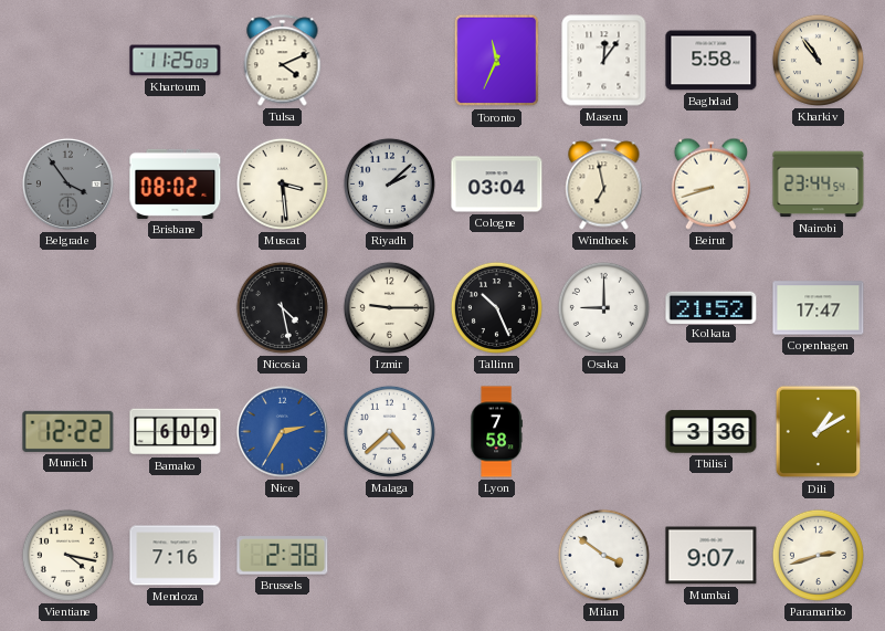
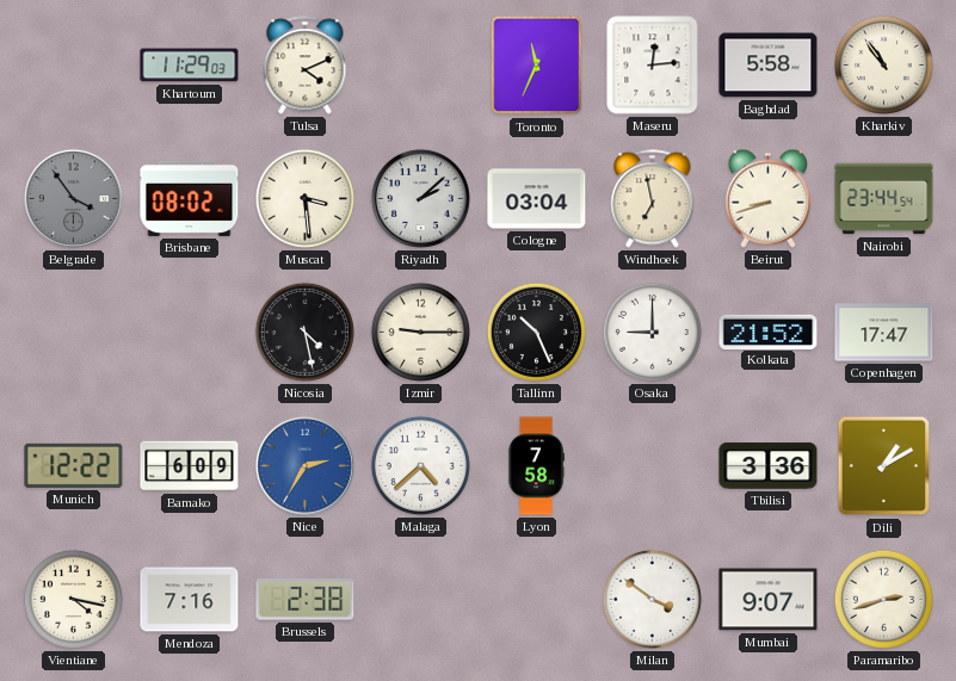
Khartoum: 11:25 -> 11:29 (190, 66)
Maseru: 12:06 -> 12:14 (653, 66)
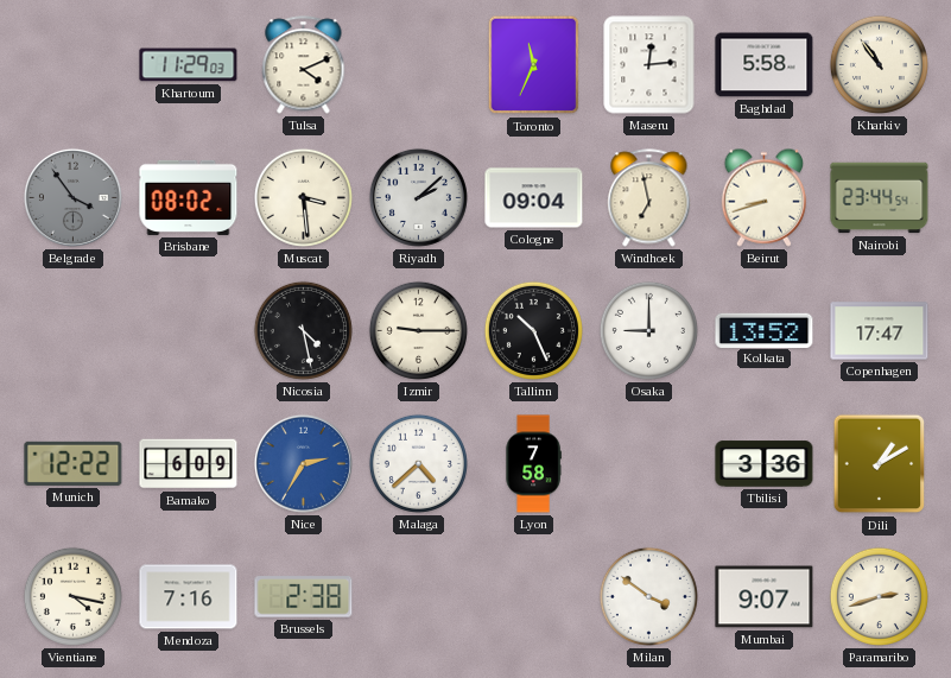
Cologne: 03:04 -> 09:04 (534, 198)
Kolkata: 21:52 -> 13:52 (765, 330)
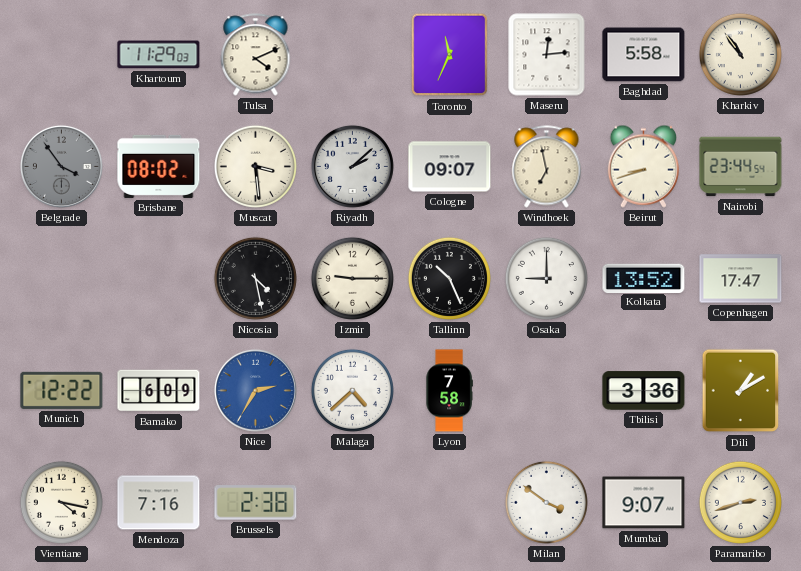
Cologne: 09:04 -> 09:07 (450, 167)
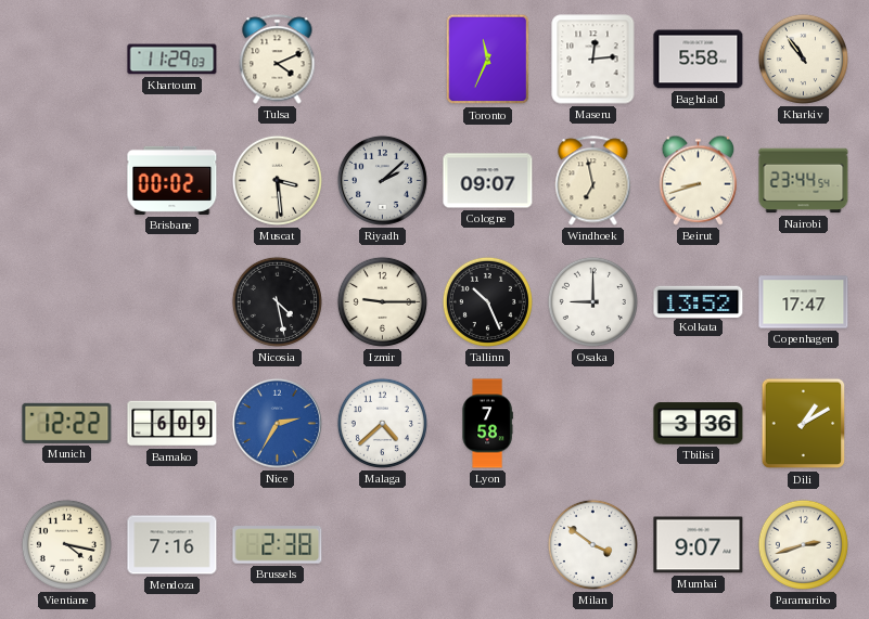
Belgrade: 3:54 -> none (61, 166)
Brisbane: 08:02 -> 00:02 (172, 180)
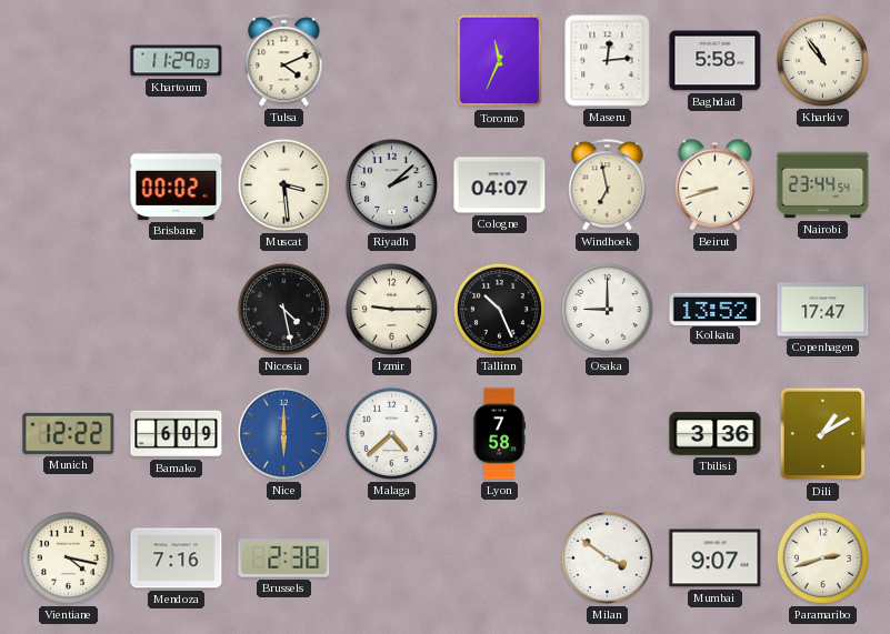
Cologne: 09:07 -> 04:07 (500, 185)
Nice: 2:35 -> 6:00 (283, 433)
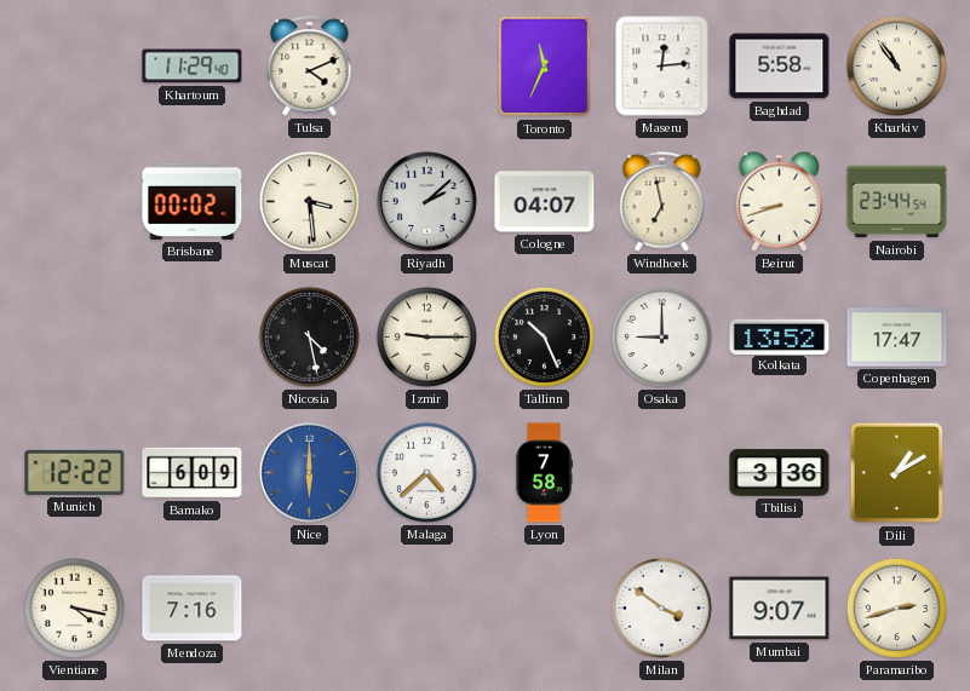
Khartoum: 11:29:03 -> 11:29:40 (193, 67)
Brussels: 2:38 -> none (284, 558)
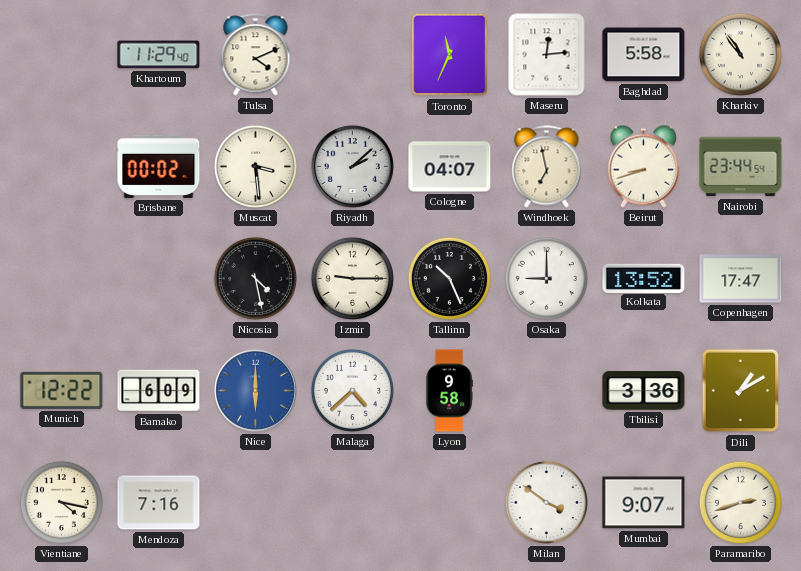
Lyon: 7:58 -> 9:58 (449, 391)
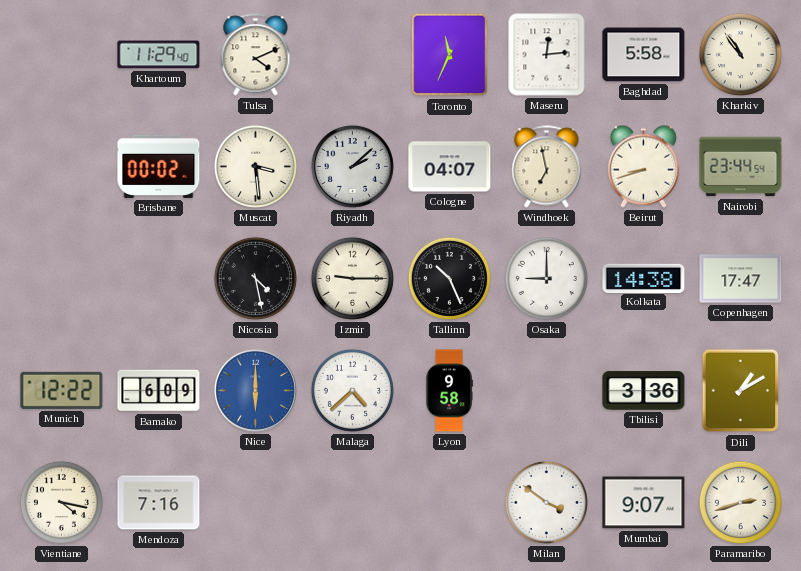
Kolkata: 13:52 -> 14:38 (644, 278)
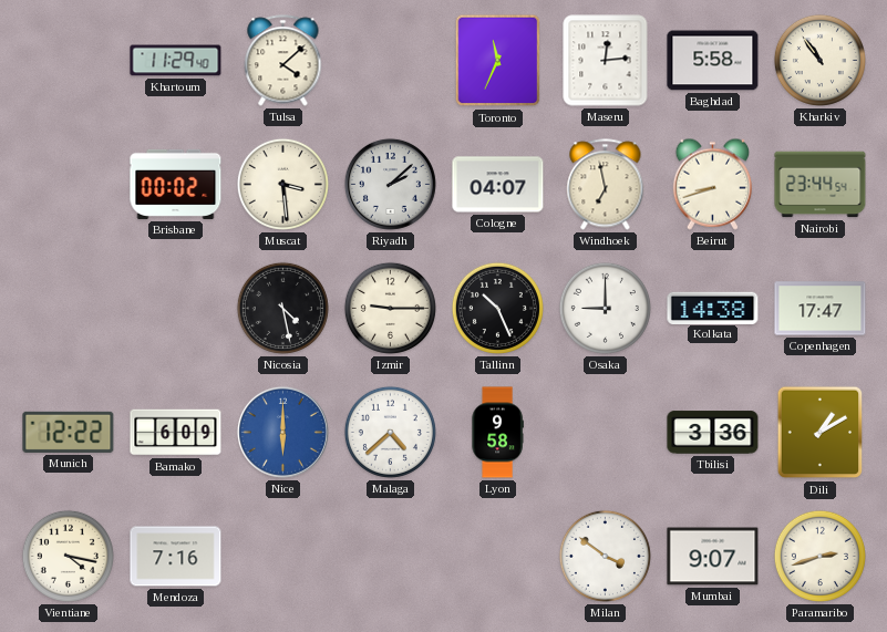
Tulsa: 4:11 -> 4:08 (283, 61)
